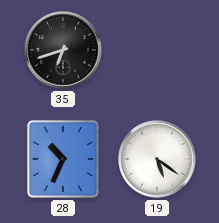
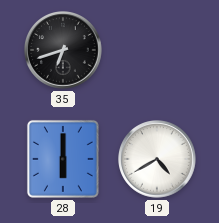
28: 10:34 -> 6:00 (63, 159)
19: 5:21 -> 4:40 (158, 160)
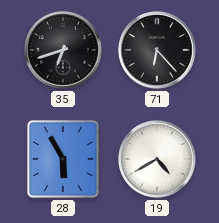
71: none -> 6:23 (158, 51)
28: 6:00 -> 5:55 (63, 159)
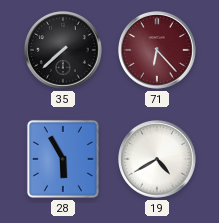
35: 6:42 -> 7:38 (64, 51)
71 dial: black -> burgundy (158, 51)
